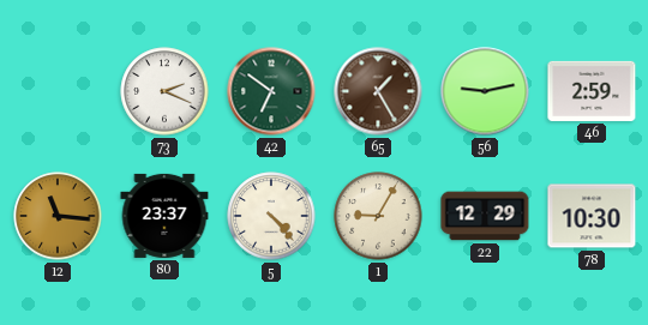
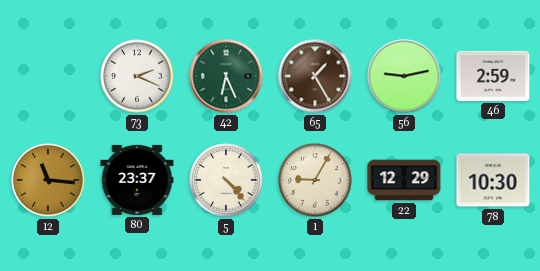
42: 6:51 -> 6:26 (226, 76)
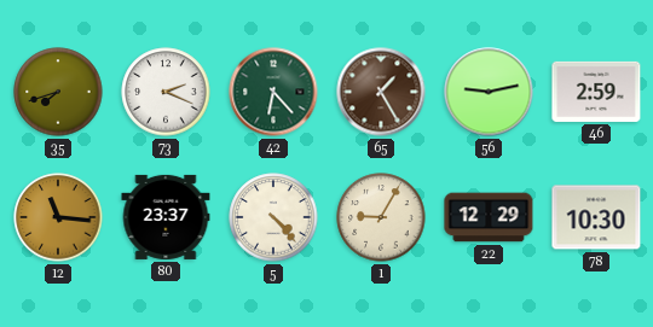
35: none -> 7:42 (58, 92)
42: 6:26 -> 6:23 (273, 92)
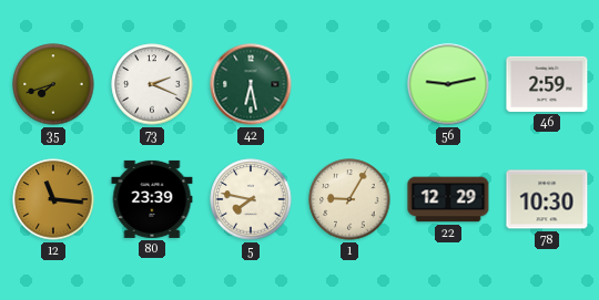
42: 6:23 -> 6:28 (251, 84)
65: 1:25 -> none (381, 92)
80: 23:37 -> 23:39 (152, 199)
5: 4:23 -> 7:47 (251, 199)
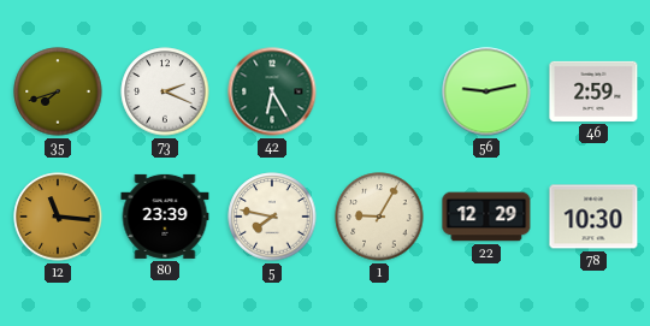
42: 6:28 -> 6:25 (272, 91)
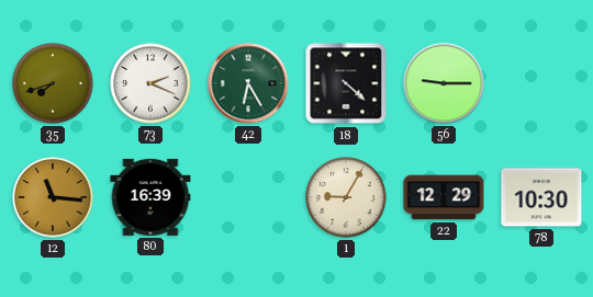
18: none -> 4:22 (346, 83)
56: 9:13 -> 9:15 (444, 83)
46: 2:59 -> none (593, 91)
80: 23:39 -> 16:39 (150, 197)
5: 7:47 -> none (272, 217)
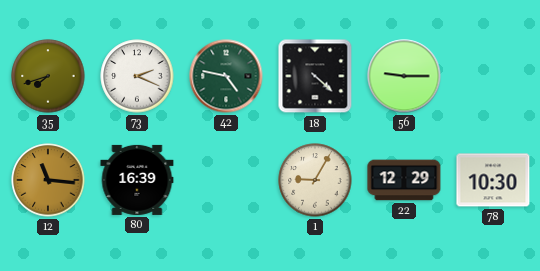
42: 6:25 -> 4:47 (226, 76)
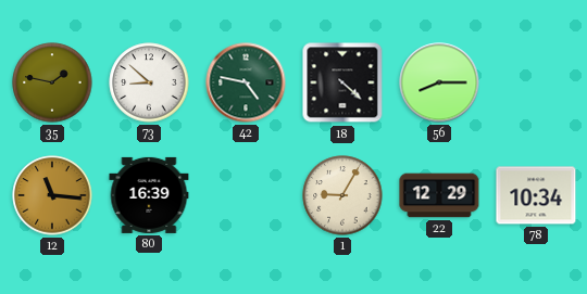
35: 7:42 -> 1:47 (52, 82)
73: 2:19 -> 8:52 (149, 82)
56: 9:15 -> 8:15 (439, 82)
78: 10:30 -> 10:34 (536, 195)
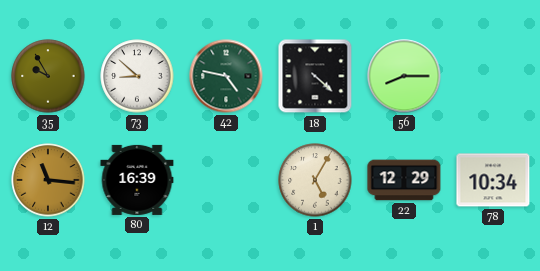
35: 1:47 -> 9:55 (48, 76)
1: 9:05 -> 5:05 (315, 180)
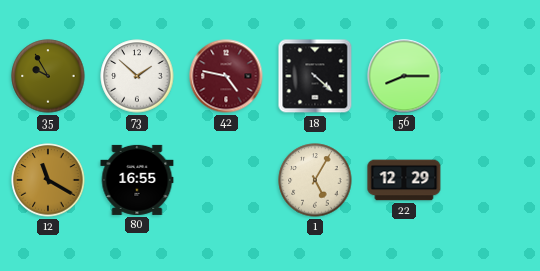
73: 8:52 -> 1:52 (137, 76)
42 dial: green -> burgundy (226, 76)
12: 11:16 -> 11:20 (48, 180)
80: 16:39 -> 16:55 (137, 180)
78: 10:34 -> none (493, 180)
